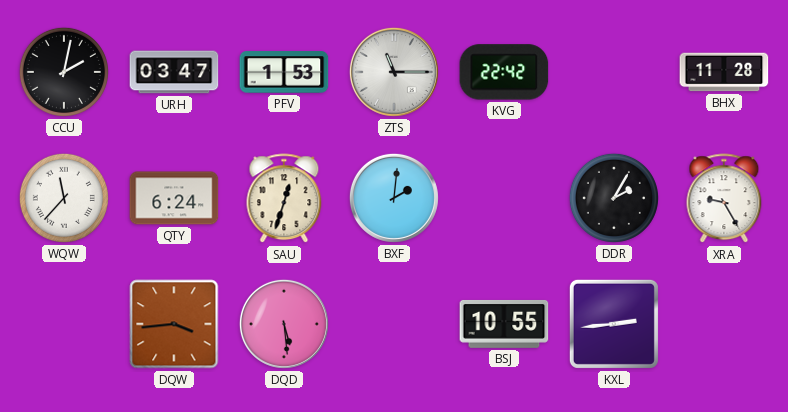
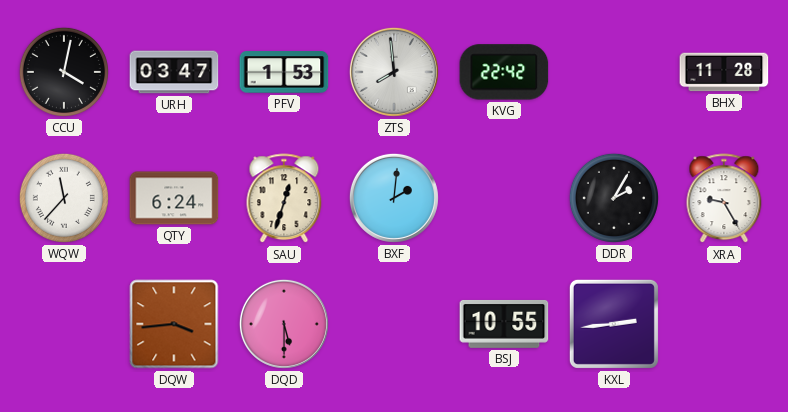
CCU: 2:02 -> 4:02 (64, 72)
ZTS: 11:15 -> 7:59 (394, 72)
DQD: 5:29 -> 5:30 (284, 324)
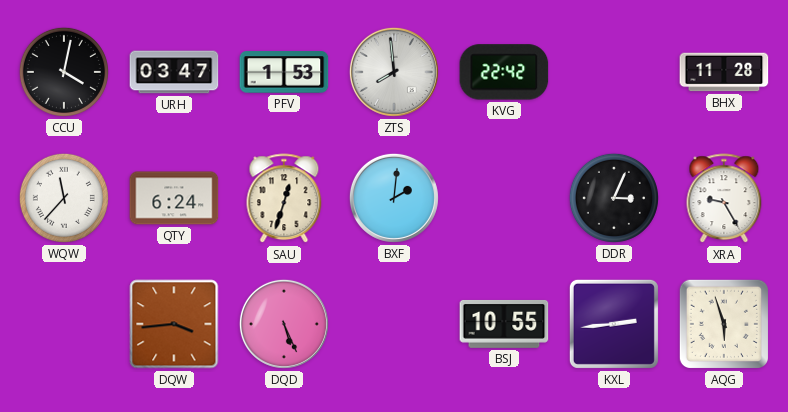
DDR: 2:05 -> 3:04 (614, 198)
DQD: 5:30 -> 5:26 (284, 324)
AQG: none -> 5:57 (724, 324)
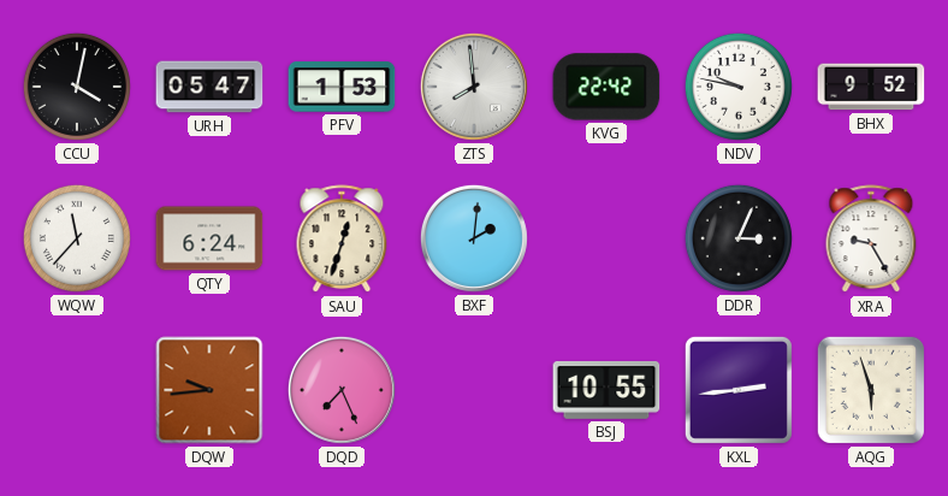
URH: 03:47 -> 05:47 (209, 87)
NDV: none -> 9:47 (739, 87)
BHX: 11:28 -> 9:52 (871, 87)
DQW: 3:44 -> 9:44 (209, 390)
DQD: 5:26 -> 7:26 (342, 390)
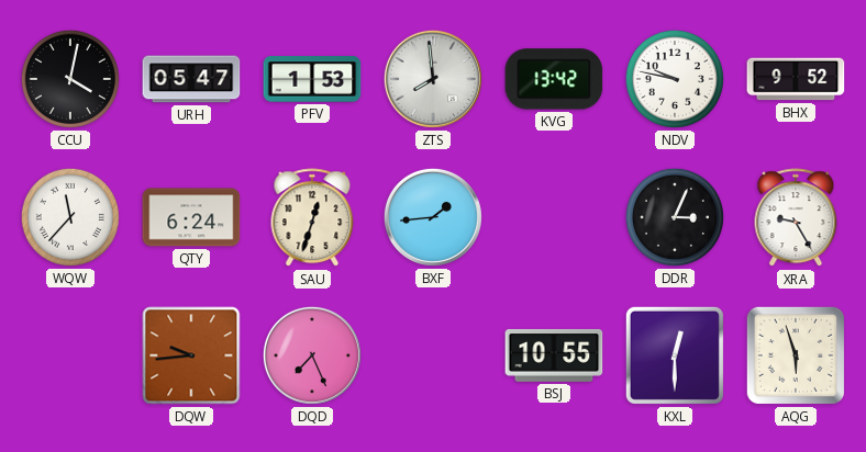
KVG: 22:42 -> 13:42 (554, 79)
BXF: 2:01 -> 1:44 (433, 217)
KXL: 2:44 -> 12:30 (675, 355)
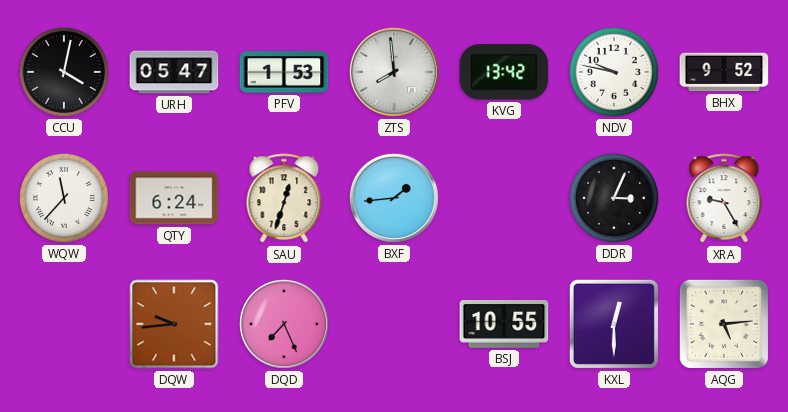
AQG: 5:57 -> 5:14 (724, 324)
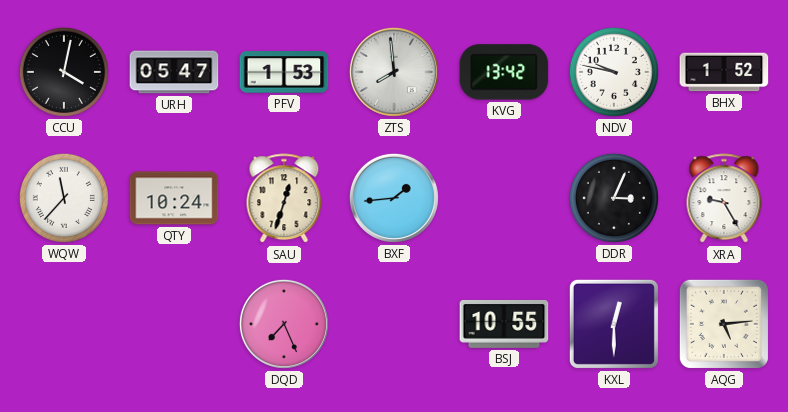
BHX: 9:52 -> 1:52 (724, 72)
QTY: 6:24 -> 10:24 (174, 198)
DQW: 9:44 -> none (174, 324)
